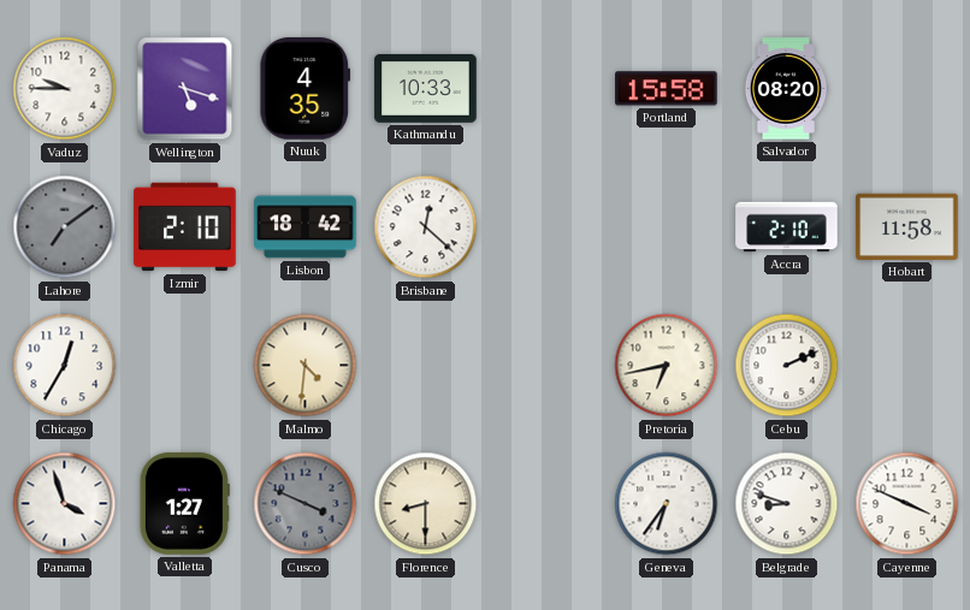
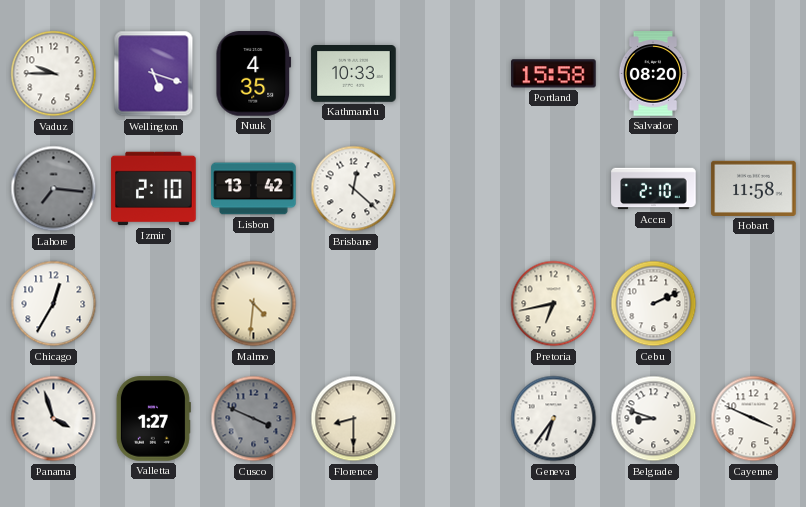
Lahore: 7:09 -> 7:16 (54, 189)
Lisbon: 18:42 -> 13:42 (254, 189)
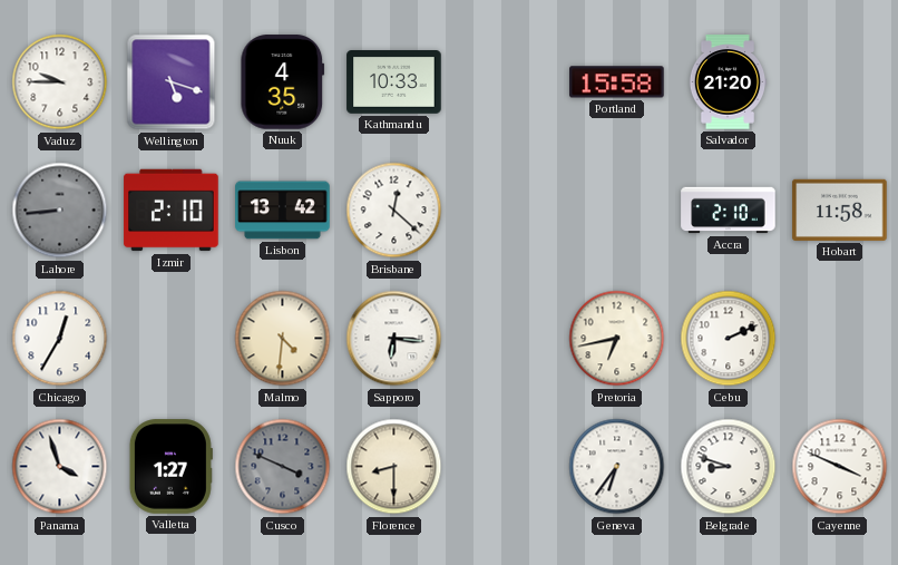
Salvador: 08:20 -> 21:20 (728, 82)
Lahore: 7:16 -> 8:44 (60, 211)
Sapporo: none -> 6:16 (394, 339)
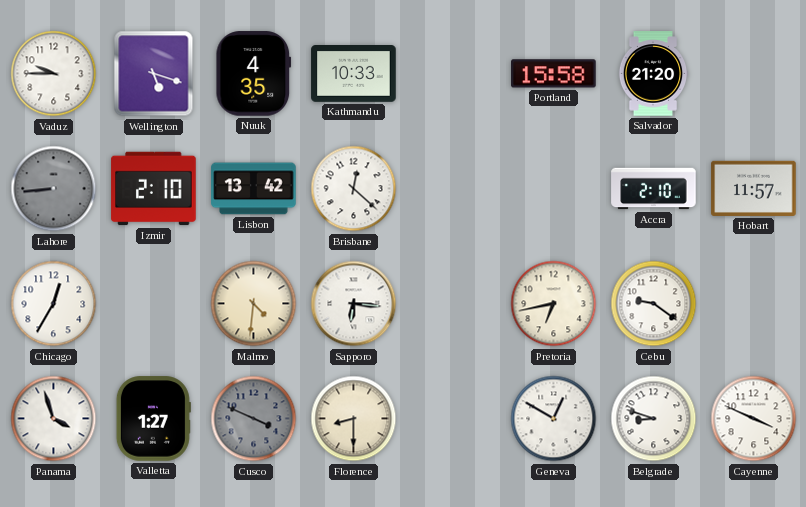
Hobart: 11:58 -> 11:57 (754, 188)
Cebu: 2:11 -> 9:21 (654, 304)
Geneva: 6:36 -> 12:50 (554, 419)
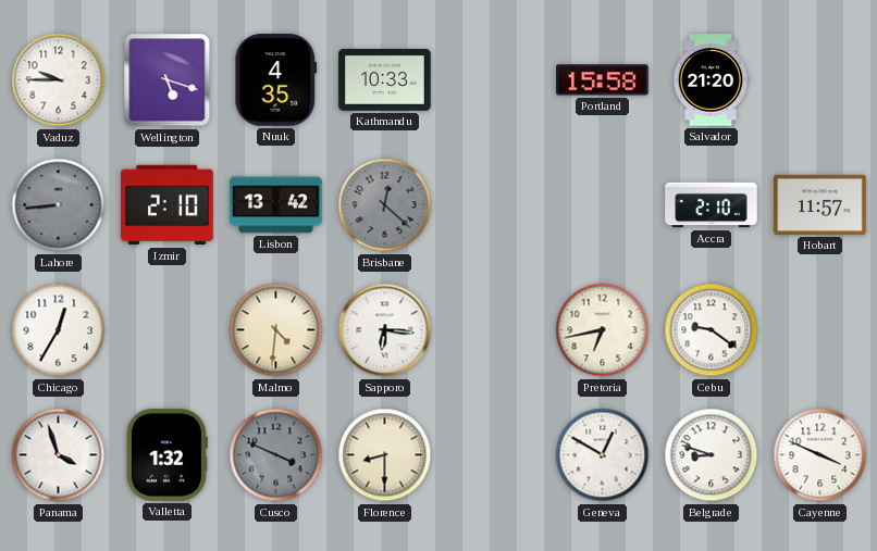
Brisbane dial: white -> grey (385, 205)
Valletta: 1:27 -> 1:32 (166, 455)
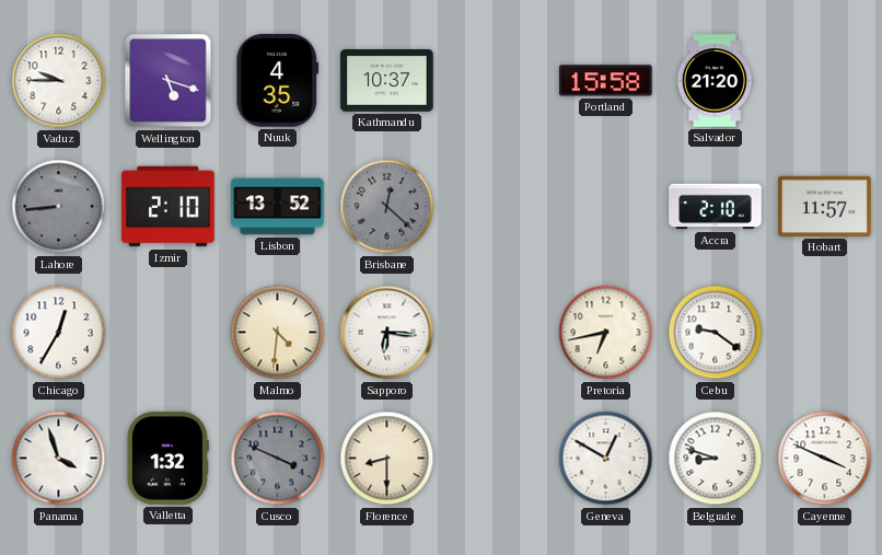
Kathmandu: 10:33 -> 10:37 (387, 81)
Lisbon: 13:42 -> 13:52 (278, 207)
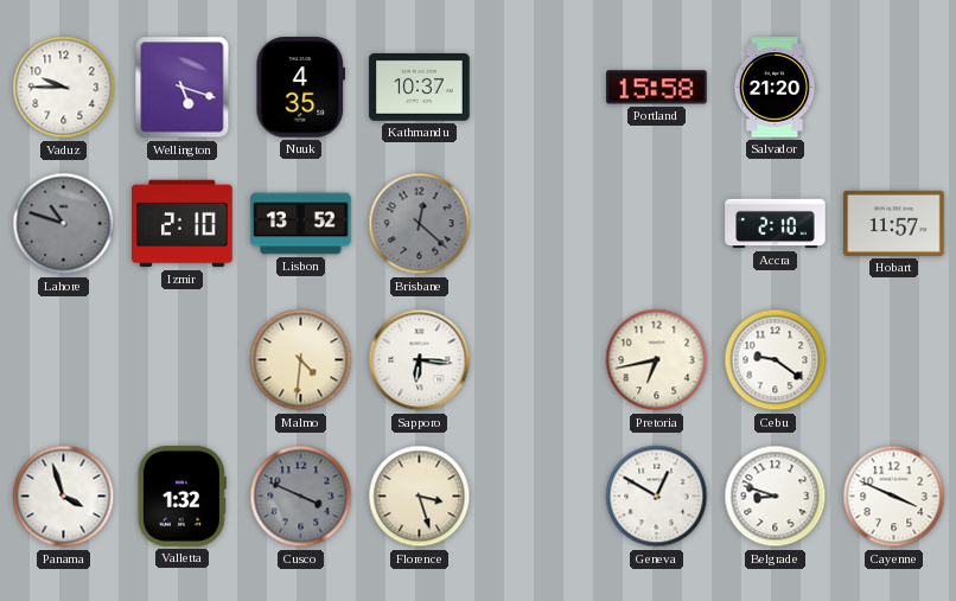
Lahore: 8:44 -> 10:48 (64, 224)
Chicago: 12:35 -> none (59, 333)
Florence: 8:30 -> 3:27 (420, 497)
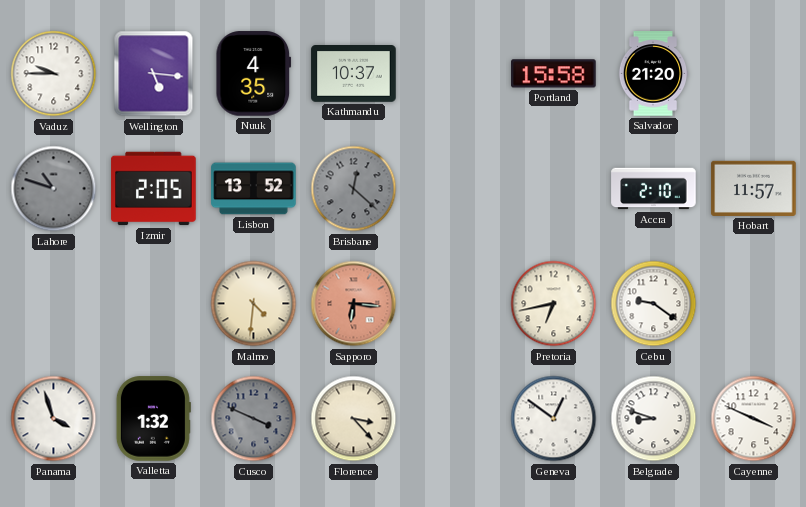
Wellington: 5:18 -> 5:16 (154, 74)
Izmir: 2:10 -> 2:05 (154, 189)
Sapporo dial: white -> salmon (354, 304)
Florence: 3:27 -> 3:23 (354, 419)
Geneva: 12:50 -> 12:51 (554, 419)
